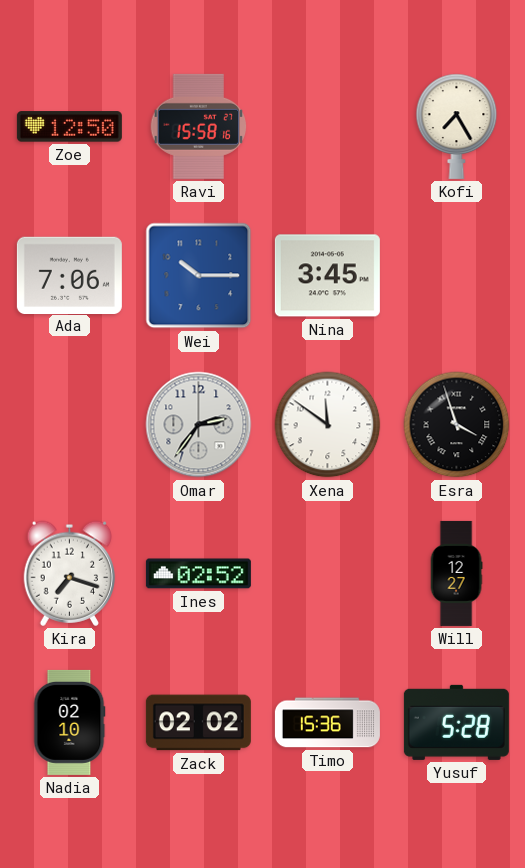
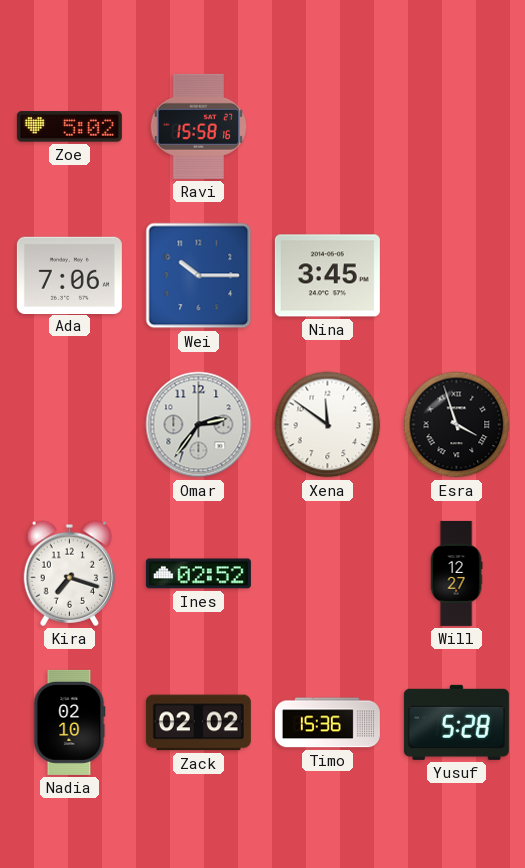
Zoe: 12:50 -> 5:02 (69, 127)
Kofi: 7:25 -> none (457, 126)
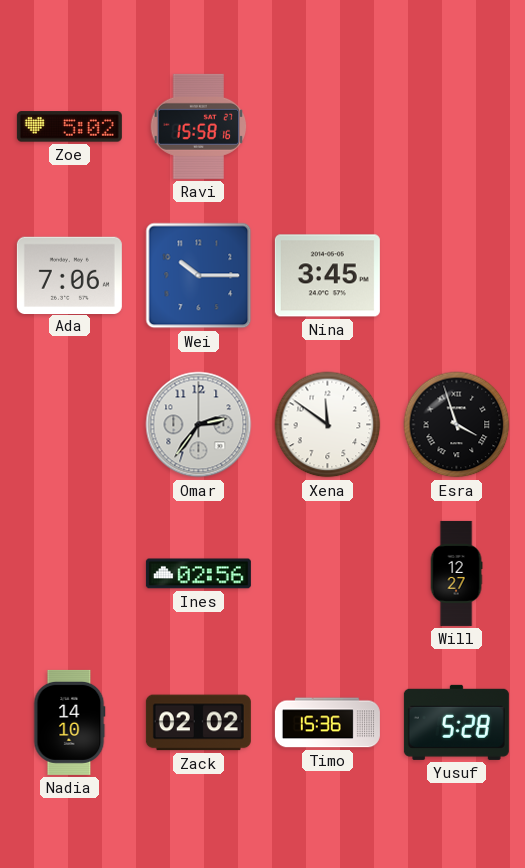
Kira: 7:18 -> none (70, 573)
Ines: 02:52 -> 02:56 (198, 574)
Nadia: 02:10 -> 14:10 (70, 722)
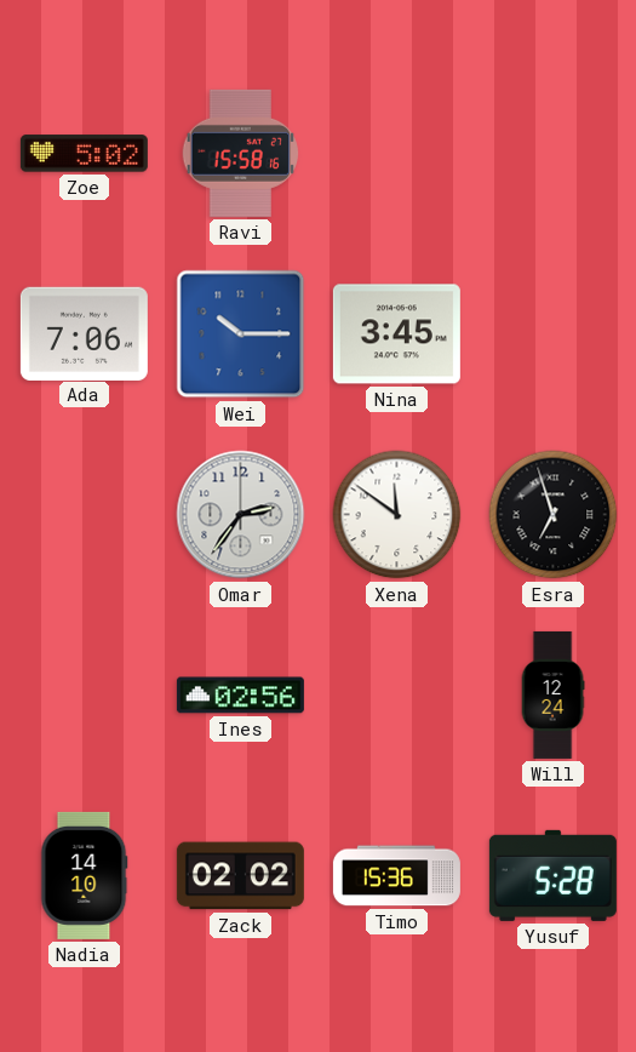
Esra: 3:57 -> 6:57 (554, 515)
Will: 12:27 -> 12:24 (552, 694)
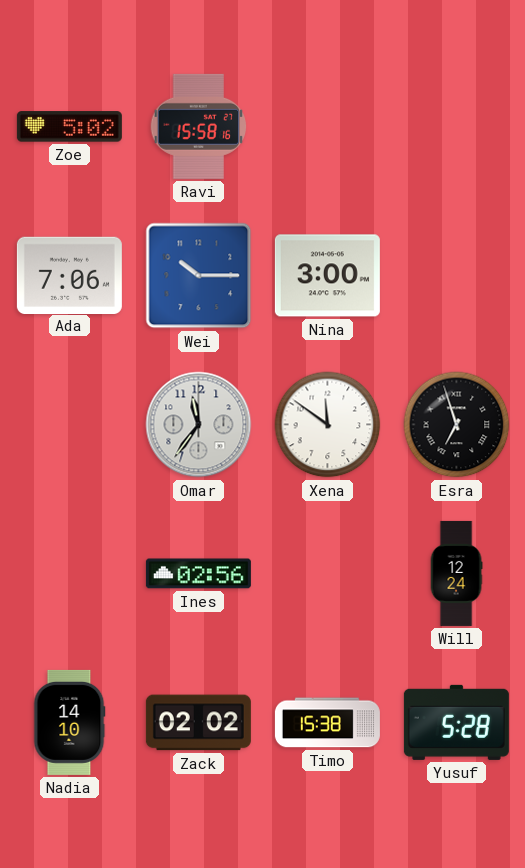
Nina: 3:45 -> 3:00 (327, 276)
Omar: 2:36 -> 11:36 (199, 425)
Timo: 15:36 -> 15:38 (327, 723)
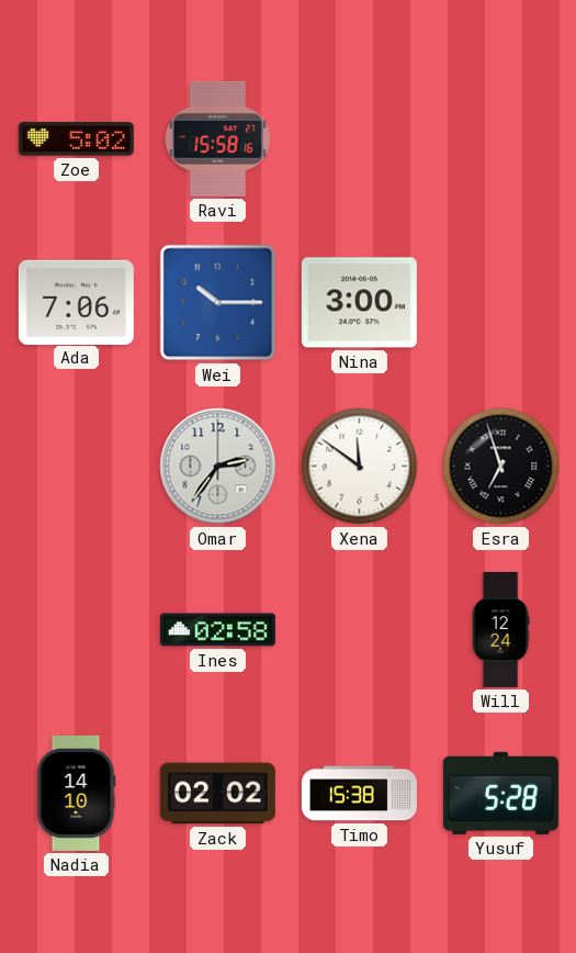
Omar: 11:36 -> 2:36 (218, 467)
Ines: 02:56 -> 02:58 (217, 630)
